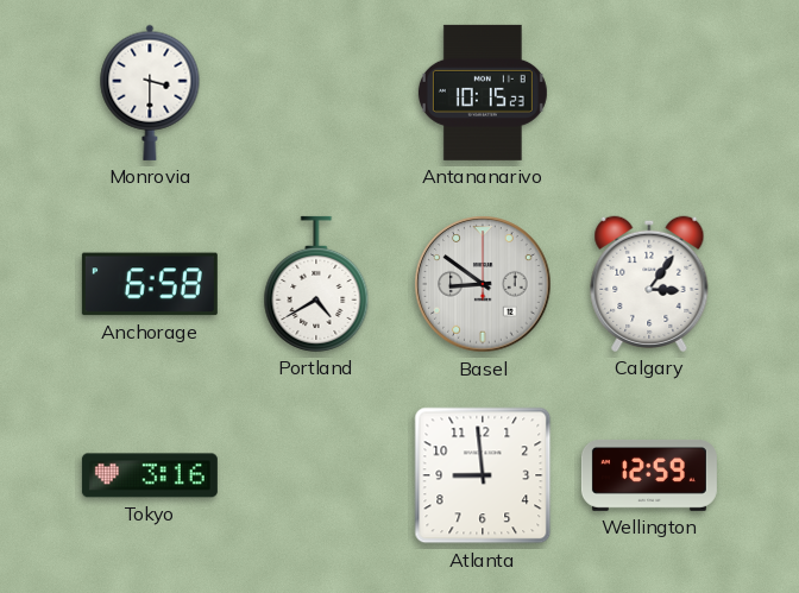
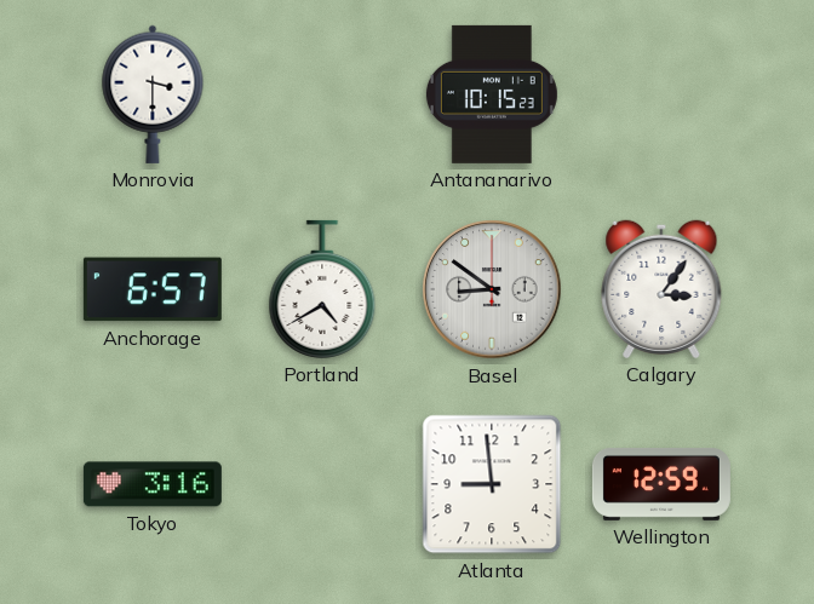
Anchorage: 6:58 -> 6:57 (153, 289)
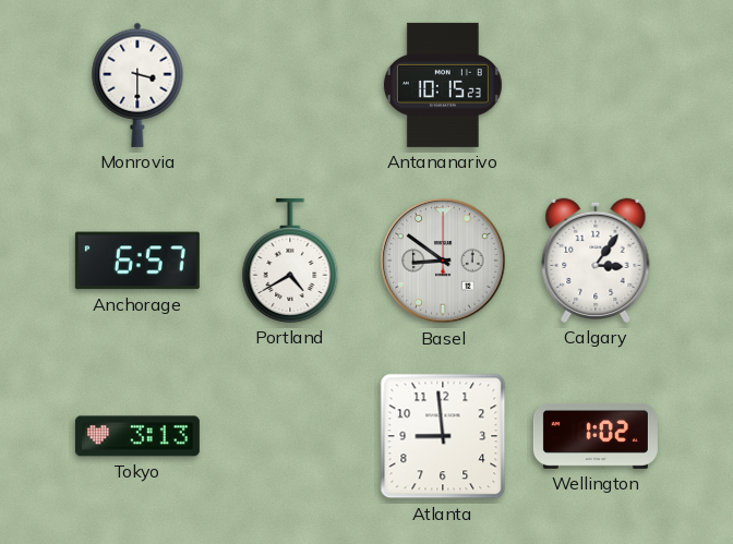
Tokyo: 3:16 -> 3:13 (137, 436)
Wellington: 12:59 -> 1:02 (596, 436)
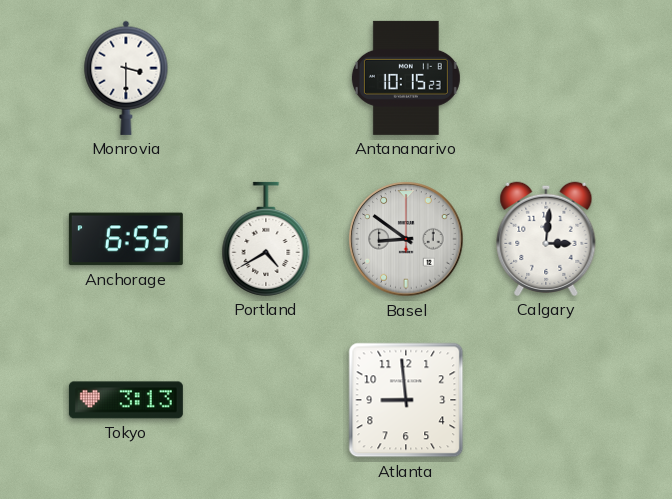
Anchorage: 6:57 -> 6:55 (126, 239)
Calgary: 3:06 -> 3:01 (546, 239)
Wellington: 1:02 -> none (596, 436)
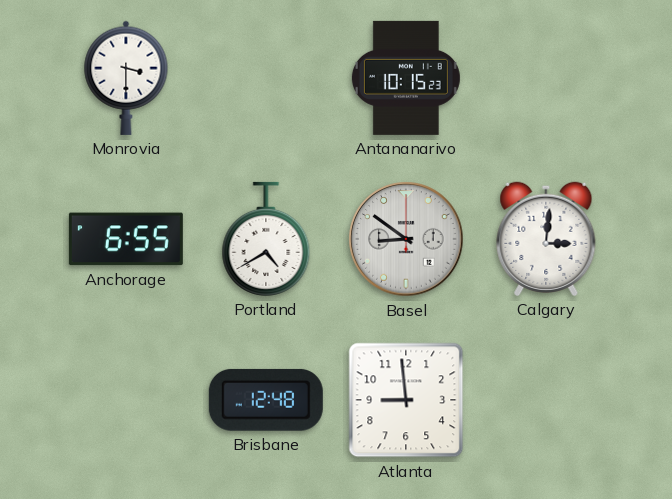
Tokyo: 3:13 -> none (126, 400)
Brisbane: none -> 12:48 (266, 400)
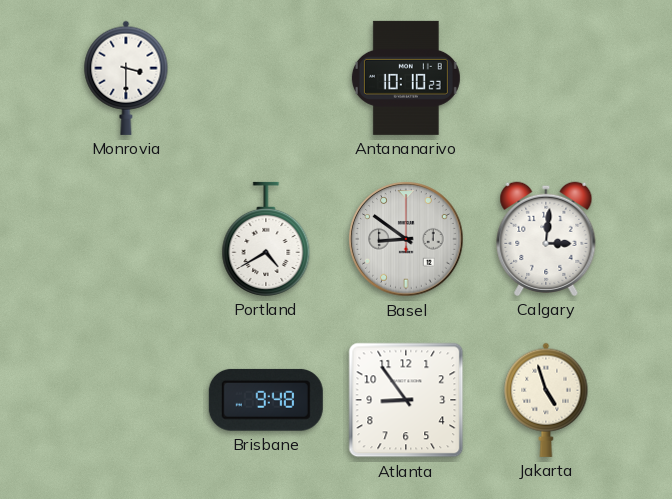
Antananarivo: 10:15 -> 10:10 (406, 78)
Anchorage: 6:55 -> none (126, 239)
Brisbane: 12:48 -> 9:48 (266, 400)
Atlanta: 8:59 -> 8:54 (406, 400)
Jakarta: none -> 4:57 (546, 400)
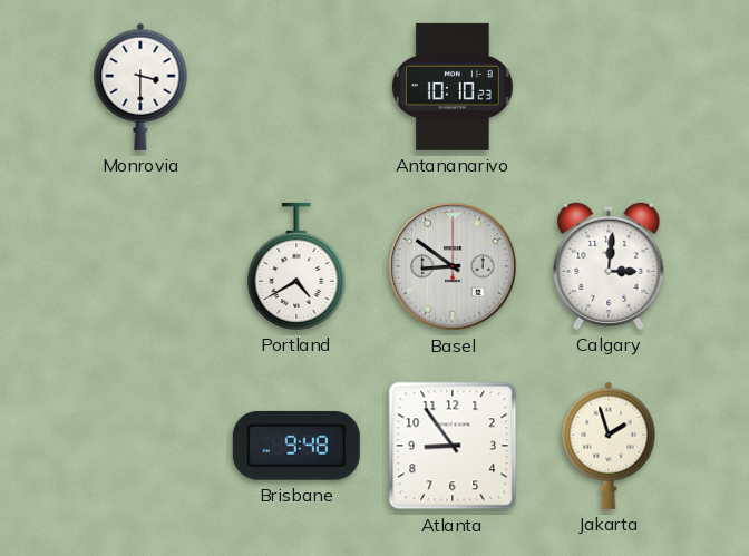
Jakarta: 4:57 -> 1:57 (609, 446)
